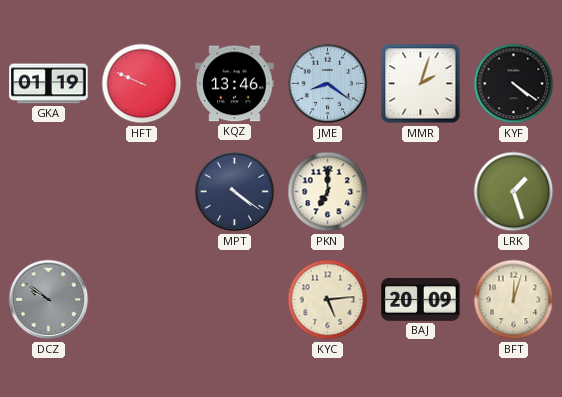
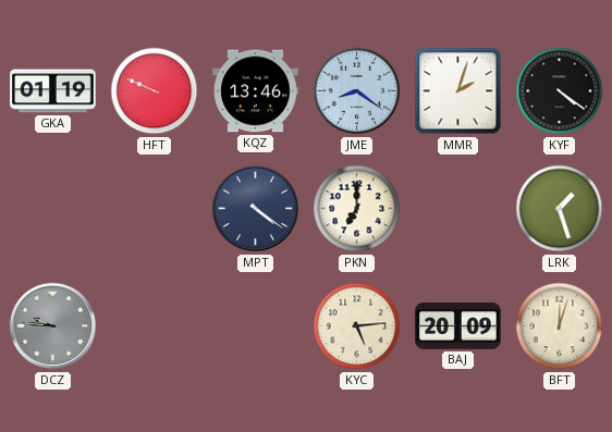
DCZ: 9:51 -> 9:46 (53, 326)
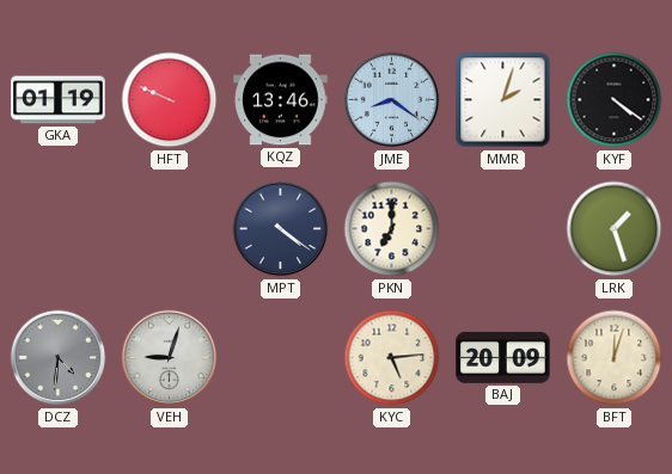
DCZ: 9:46 -> 4:31 (59, 358)
VEH: none -> 9:03 (170, 358)
